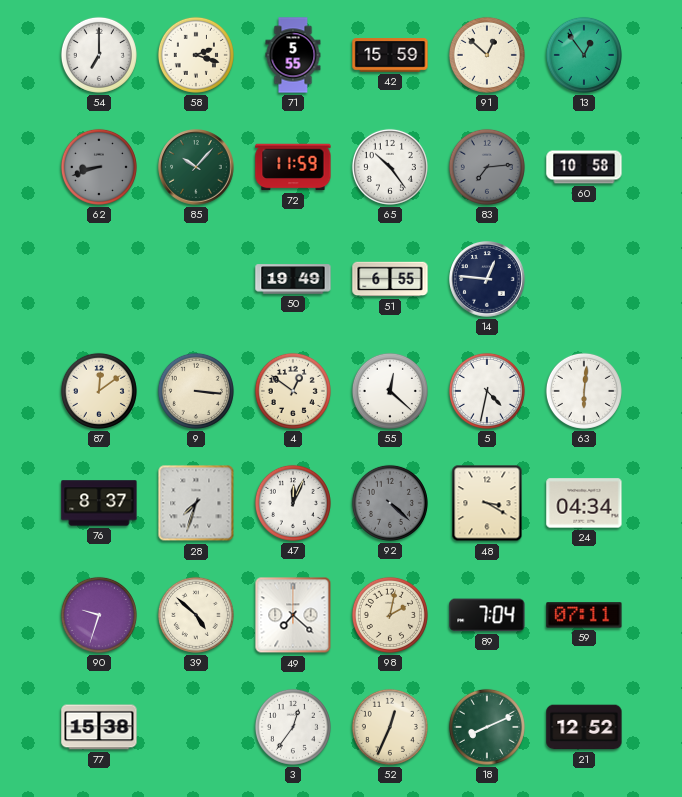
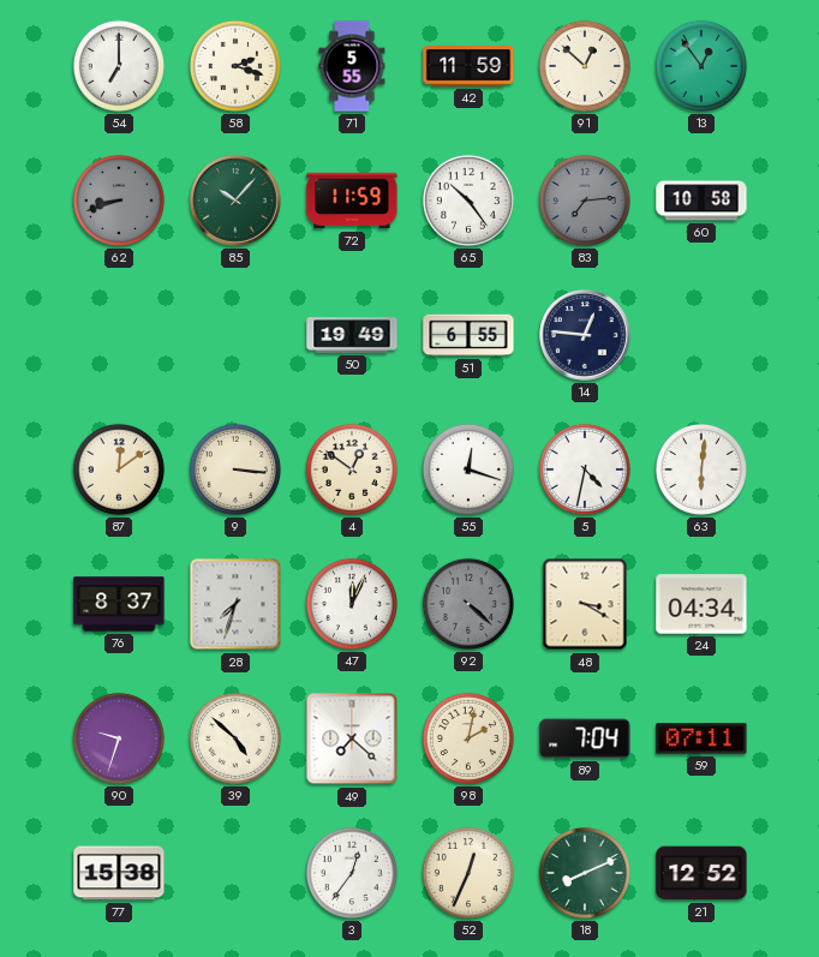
42: 15:59 -> 11:59 (468, 66)
55: 12:22 -> 12:18 (468, 469)
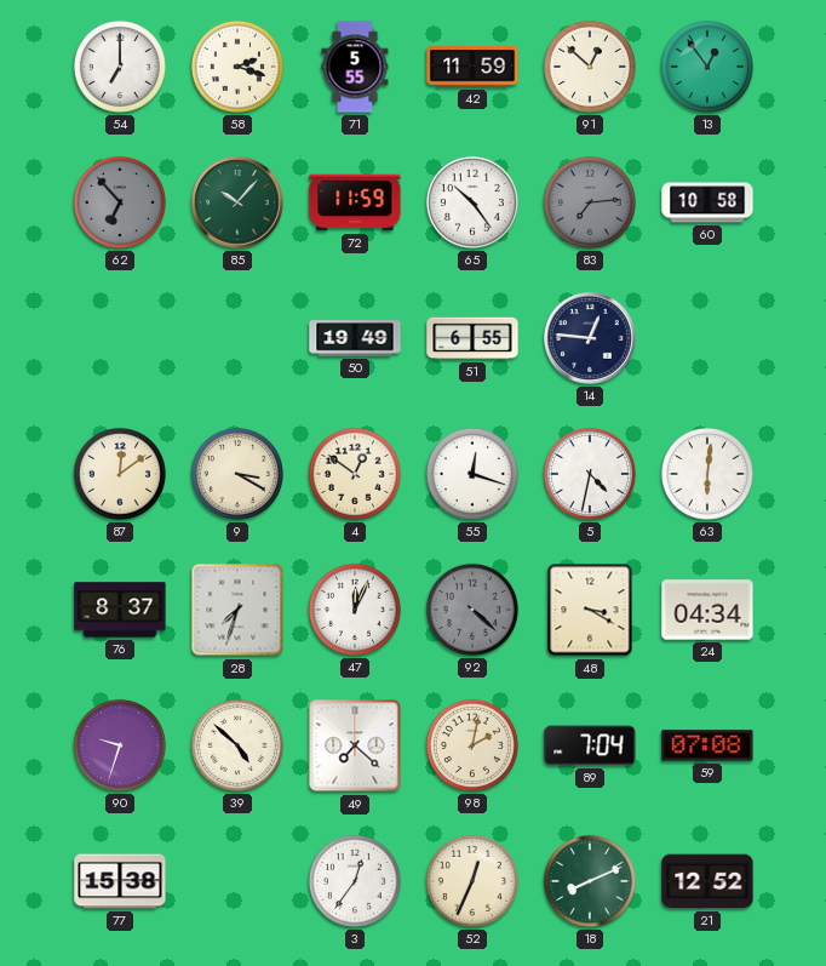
62: 8:42 -> 6:53 (120, 202)
9: 3:16 -> 3:20 (237, 474)
59: 07:11 -> 07:08 (707, 745)
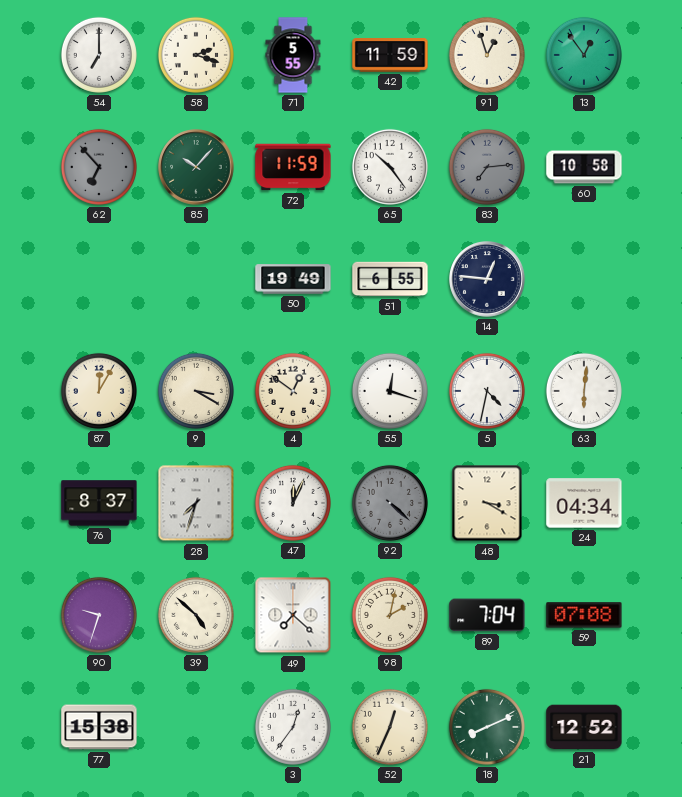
91: 12:52 -> 12:57 (487, 55)
87: 12:09 -> 12:05 (99, 391)
